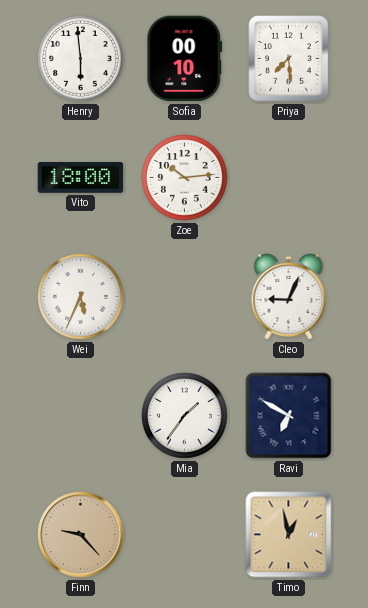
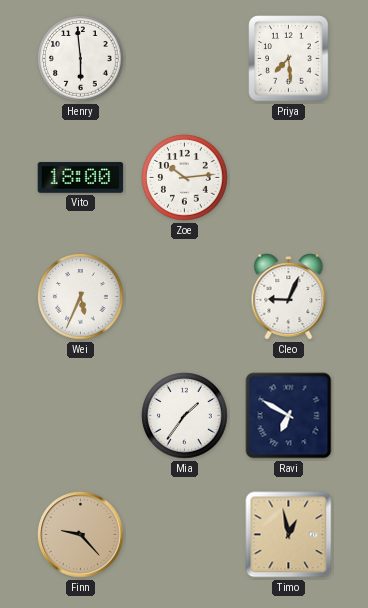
Sofia: 00:10 -> none (185, 59)
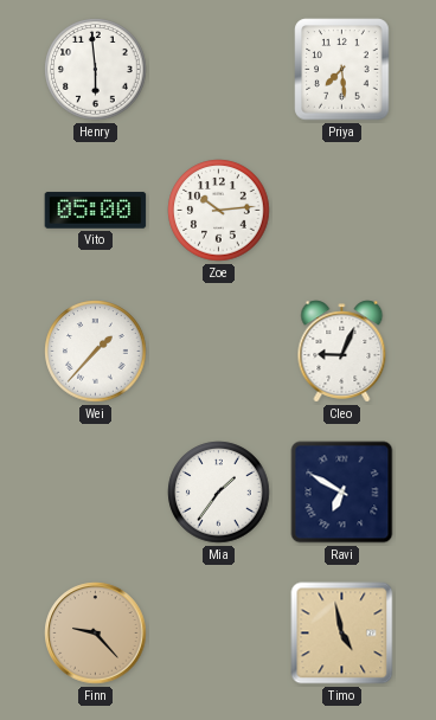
Vito: 18:00 -> 05:00 (96, 211)
Wei: 5:34 -> 1:37 (96, 352)
Timo: 12:58 -> 4:58 (342, 634)
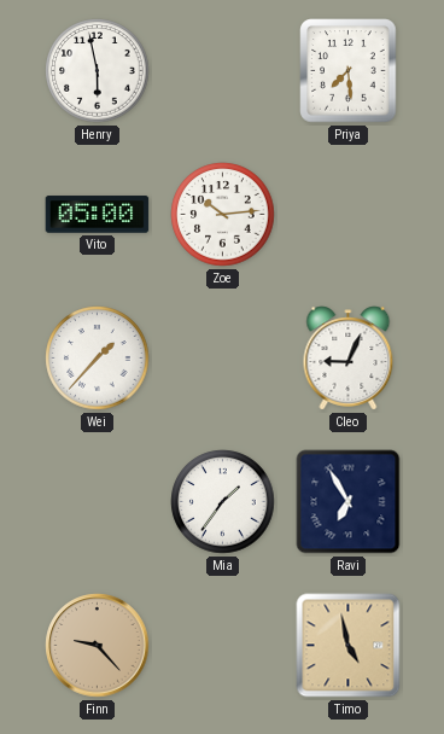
Henry: 5:59 -> 5:58 (98, 71)
Ravi: 6:50 -> 6:55 (349, 502)
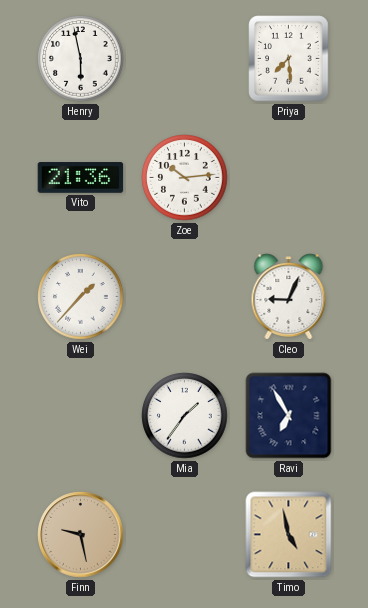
Vito: 05:00 -> 21:36 (81, 178)
Finn: 9:23 -> 9:28 (81, 535)
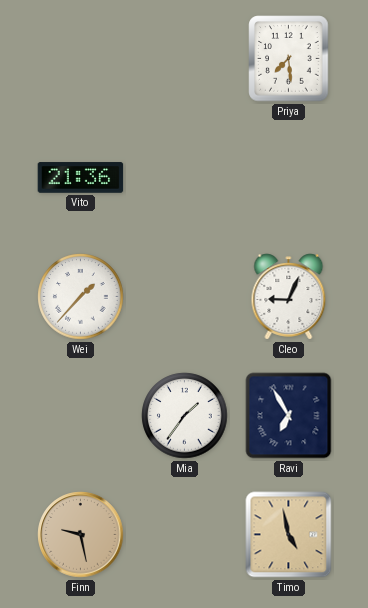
Henry: 5:58 -> none (81, 59)
Zoe: 10:14 -> none (185, 178)
